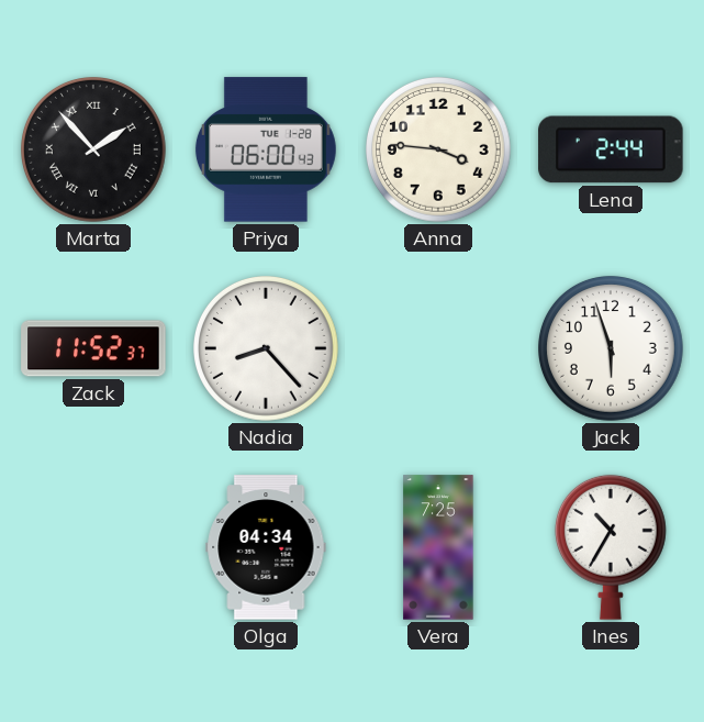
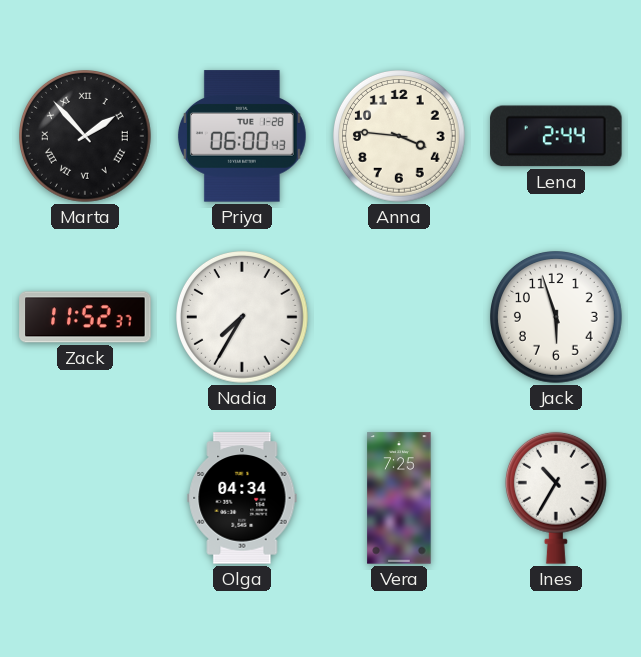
Nadia: 8:23 -> 7:35 (243, 318)
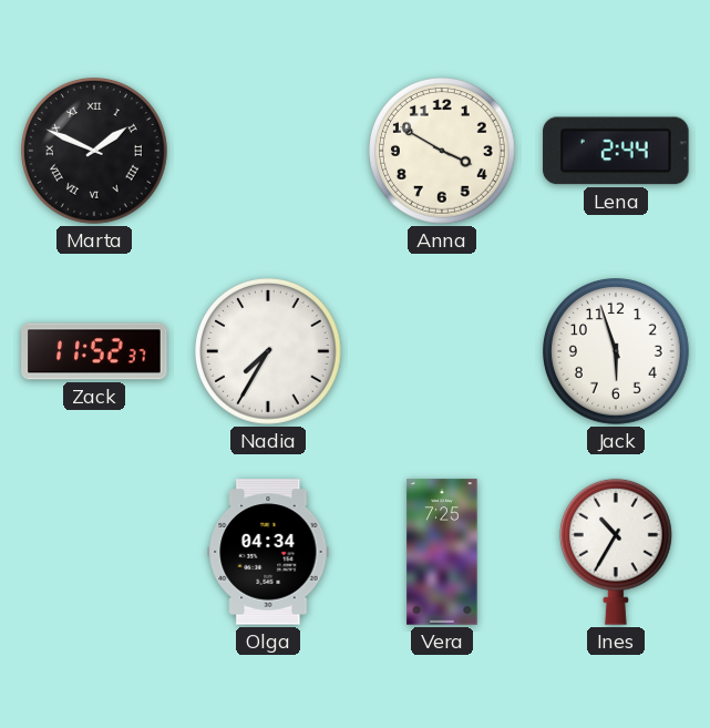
Marta: 1:53 -> 1:49 (95, 152)
Priya: 06:00 -> none (242, 136)
Anna: 3:46 -> 3:50 (443, 152)
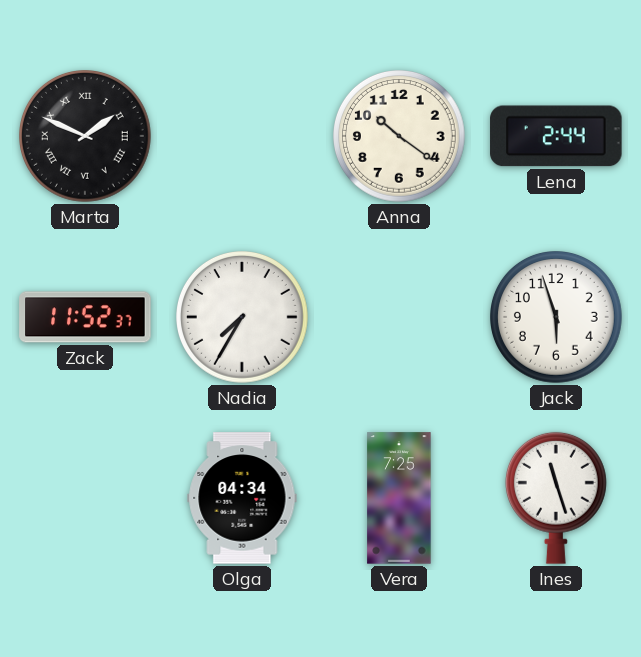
Anna: 3:50 -> 10:21 (400, 137)
Ines: 10:35 -> 11:27 (556, 498)
